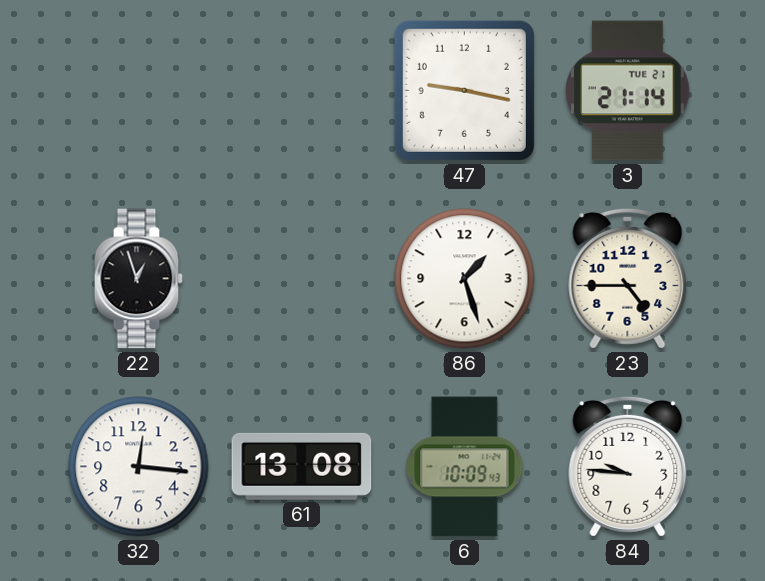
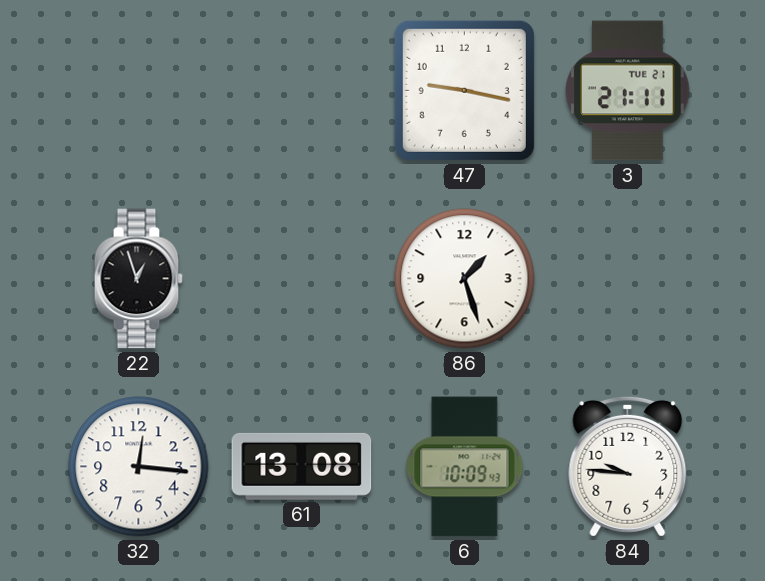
3: 21:14 -> 21:11 (628, 91)
23: 4:45 -> none (628, 278)
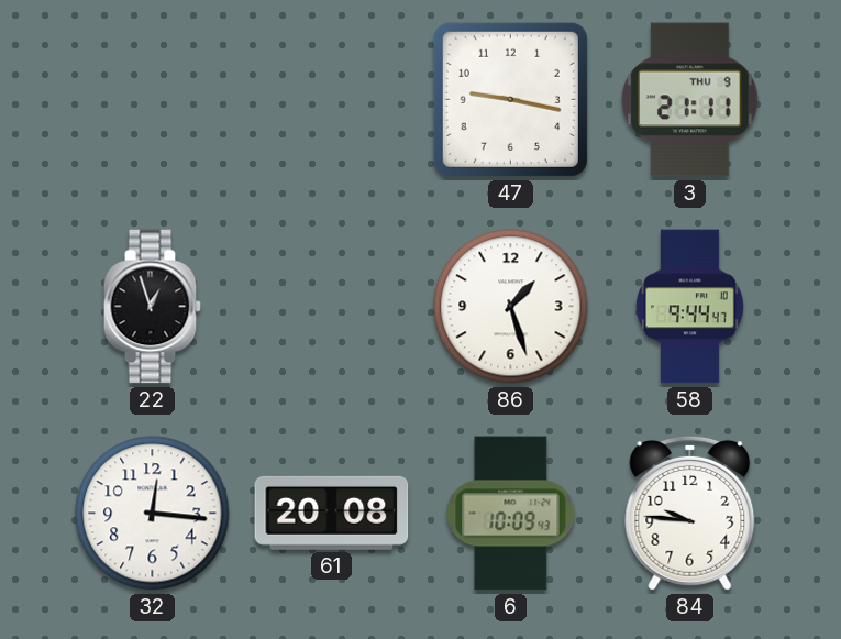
3 date: TUE 21 -> THU 9 (690, 100)
58: none -> 9:44 (690, 307)
61: 13:08 -> 20:08 (332, 513)
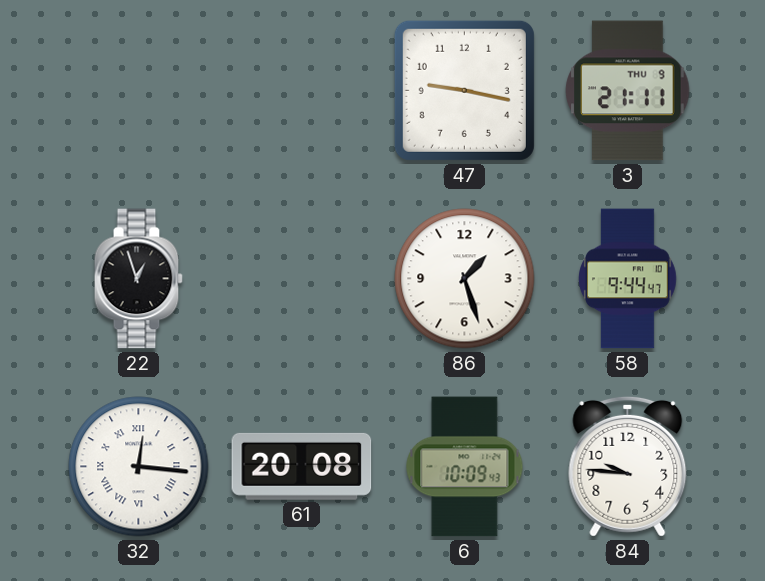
32 numerals: Arabic -> Roman (139, 467)
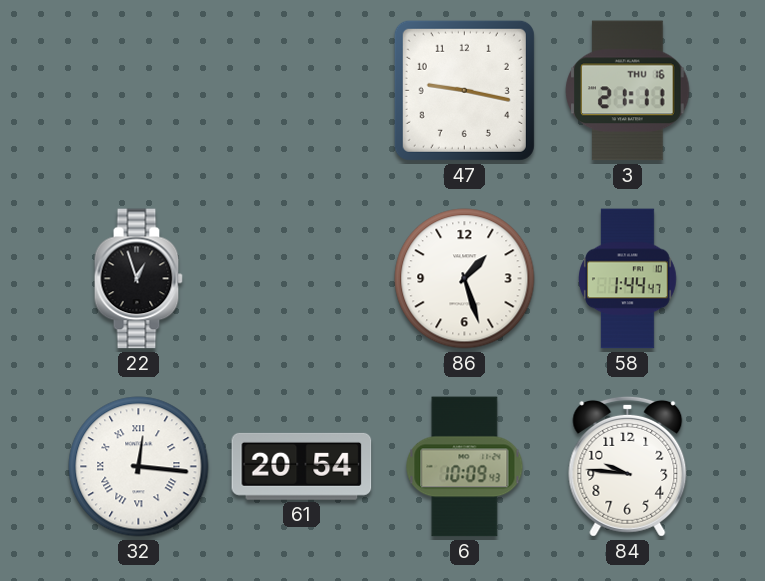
3 date: THU 9 -> THU 16 (628, 91)
58: 9:44 -> 1:44 (628, 279)
61: 20:08 -> 20:54 (302, 466)
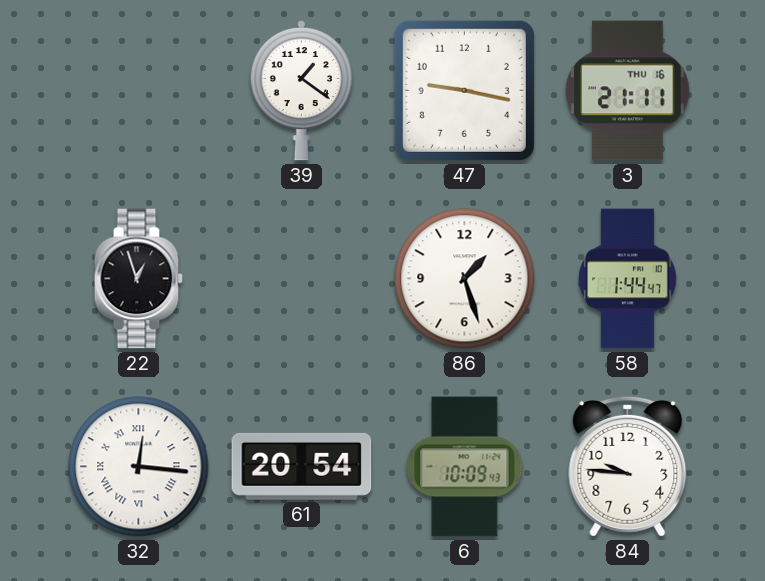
39: none -> 1:21 (301, 90)
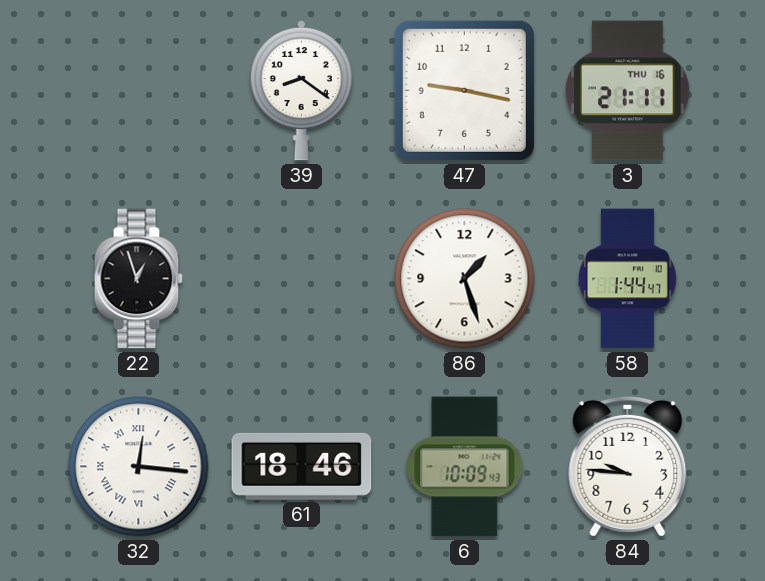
39: 1:21 -> 8:21 (301, 90)
61: 20:54 -> 18:46 (302, 466)
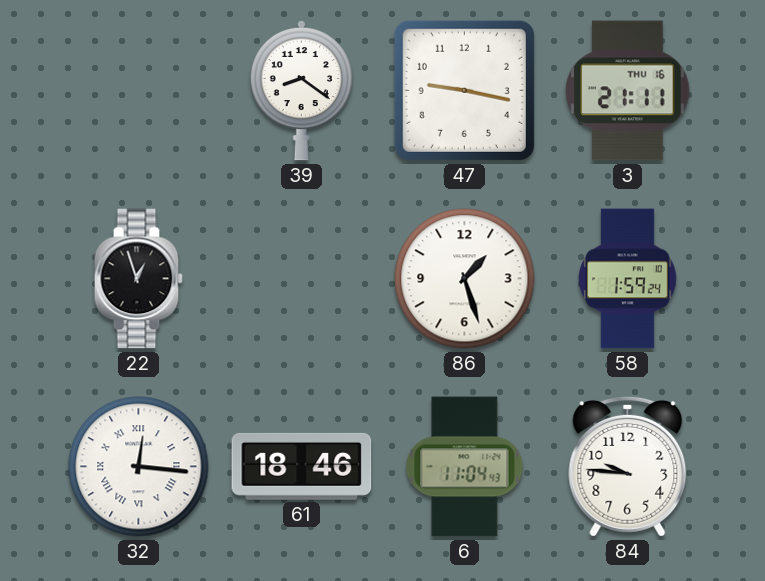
58: 1:44 -> 1:59 (628, 279)
6: 10:09 -> 11:04 (465, 467)
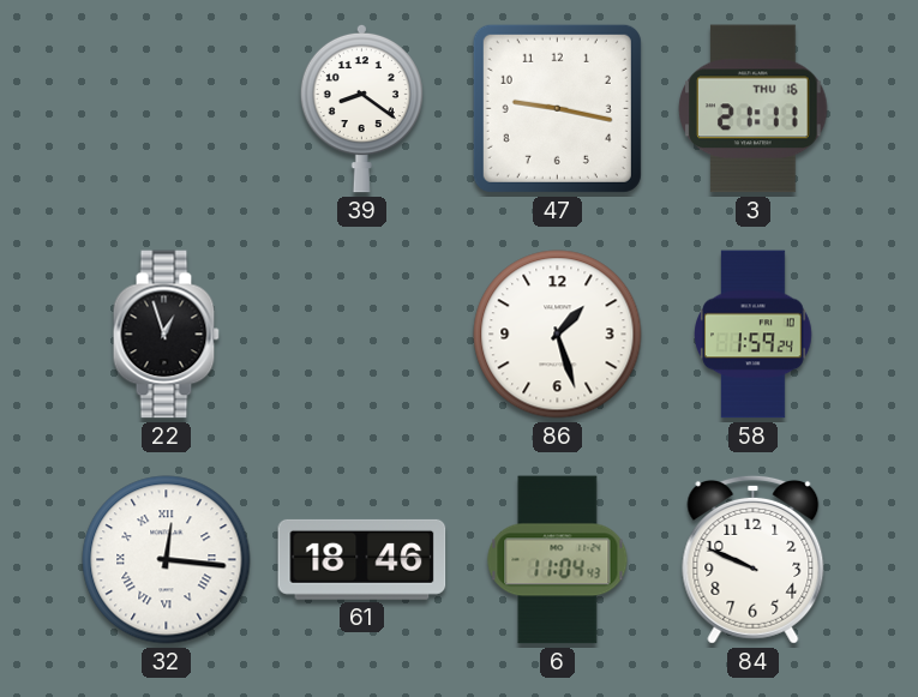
84: 9:46 -> 9:49 (754, 559)
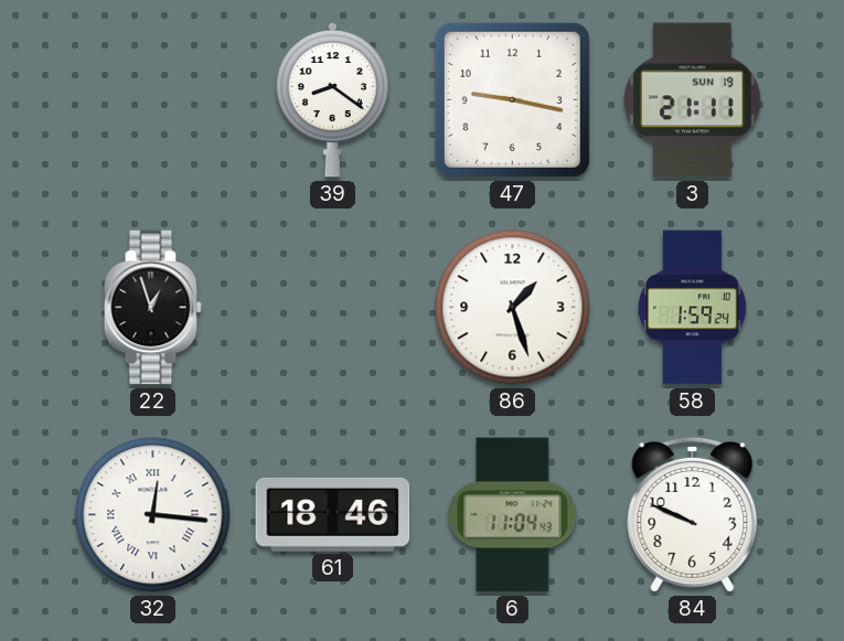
3 date: THU 16 -> SUN 19 (693, 100)
